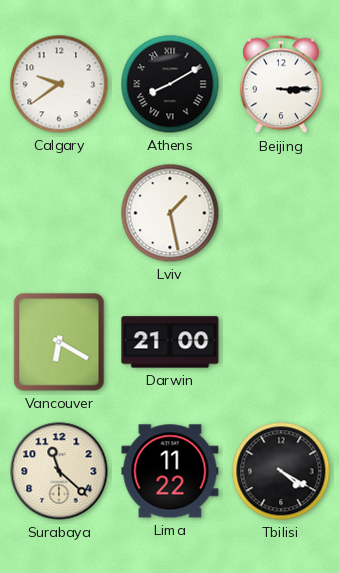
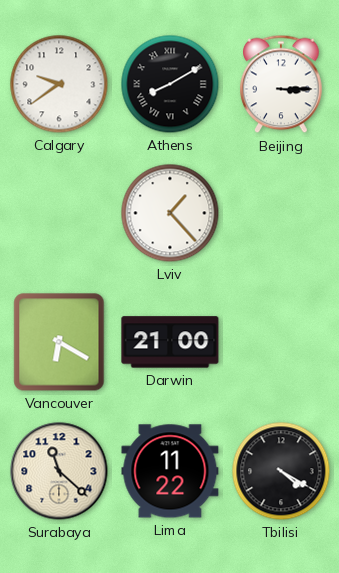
Lviv: 1:28 -> 1:23 (170, 213)
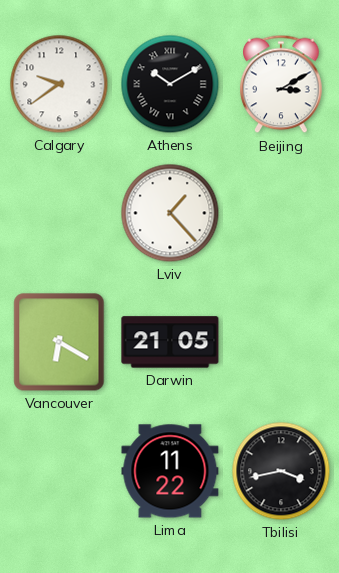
Athens: 8:10 -> 10:10 (170, 84)
Beijing: 3:15 -> 3:10 (281, 84)
Darwin: 21:00 -> 21:05 (170, 342)
Surabaya: 11:22 -> none (59, 471)
Tbilisi: 4:20 -> 3:43 (281, 471)
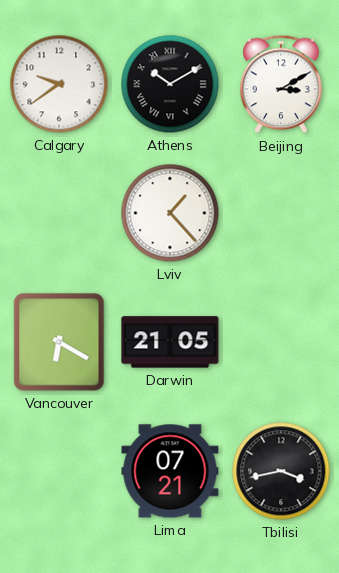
Lima: 11:22 -> 07:21 (170, 471)
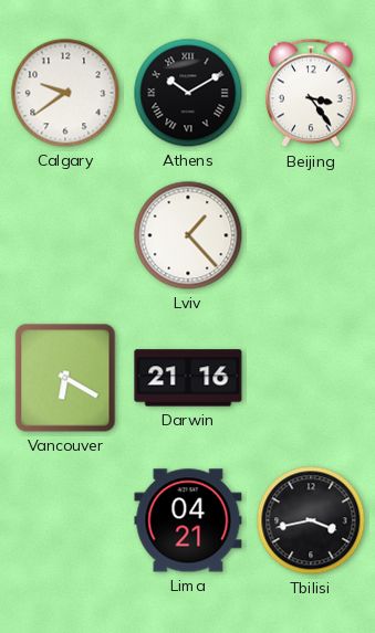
Beijing: 3:10 -> 3:24 (311, 93)
Darwin: 21:05 -> 21:16 (188, 378)
Lima: 07:21 -> 04:21 (188, 520)
